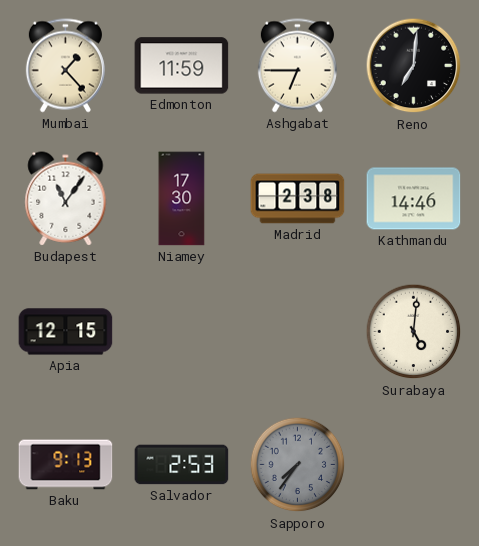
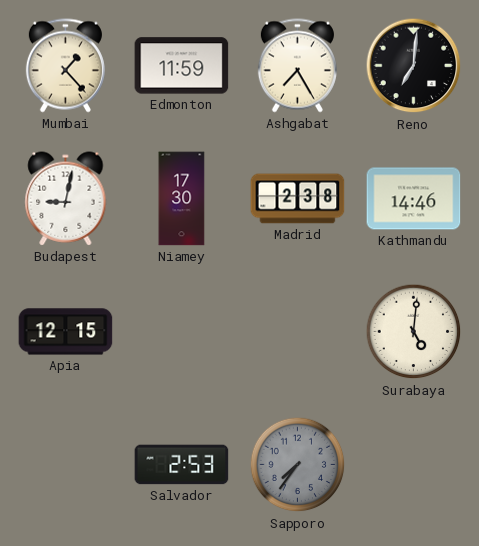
Ashgabat: 6:45 -> 7:25 (297, 66)
Budapest: 11:06 -> 9:02 (66, 199)
Baku: 9:13 -> none (66, 465)
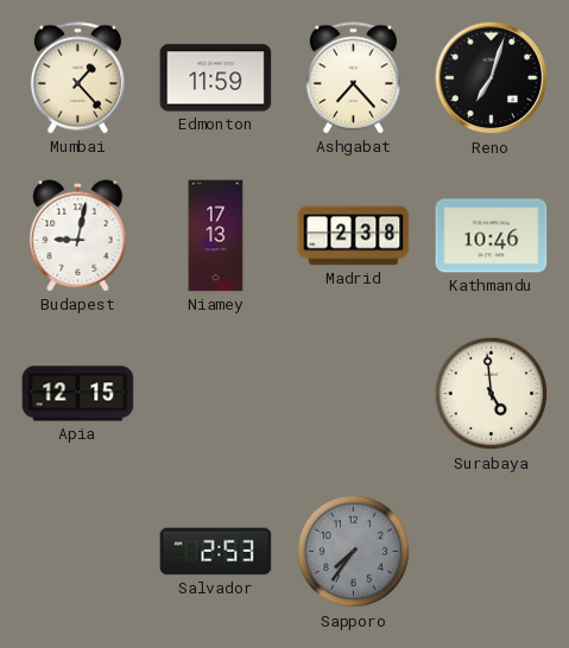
Ashgabat: 7:25 -> 7:23 (353, 78)
Reno: 7:01 -> 7:03 (492, 78)
Niamey: 17:30 -> 17:13 (216, 236)
Kathmandu: 14:46 -> 10:46 (492, 236)
Surabaya: 5:01 -> 4:59 (492, 394)
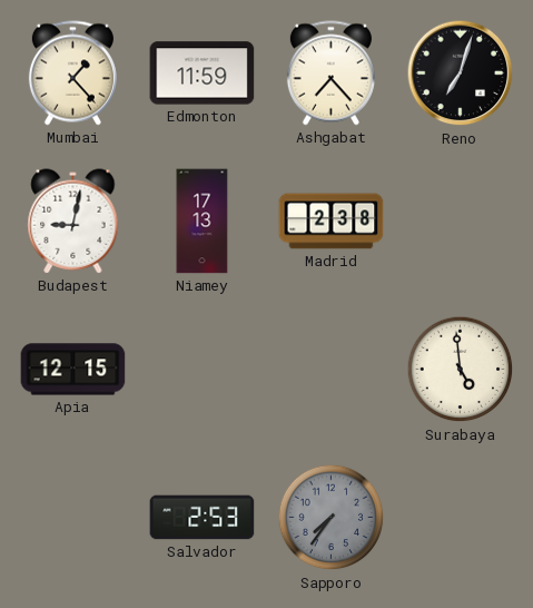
Kathmandu: 10:46 -> none (492, 236)
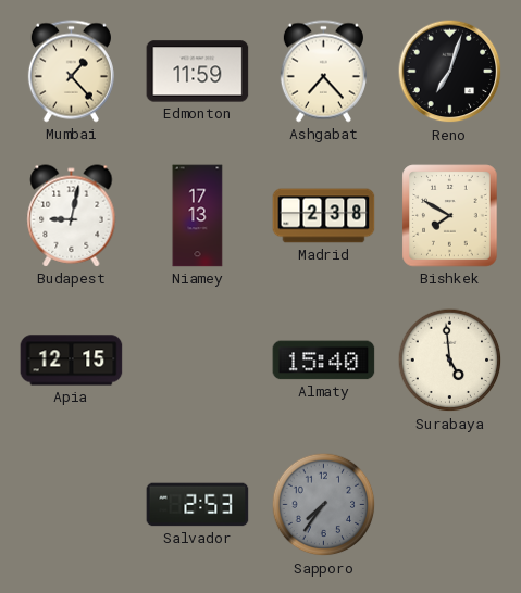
Bishkek: none -> 7:50 (450, 216)
Almaty: none -> 15:40 (324, 361)
